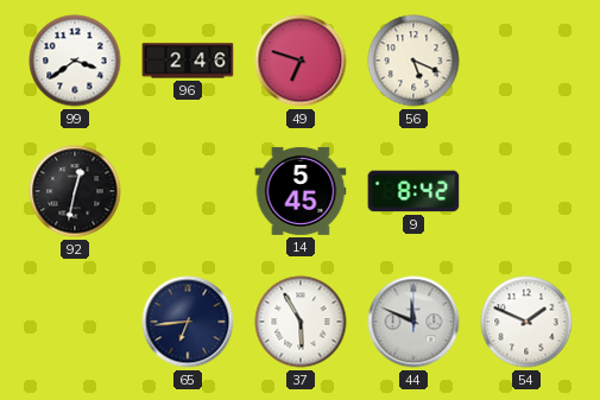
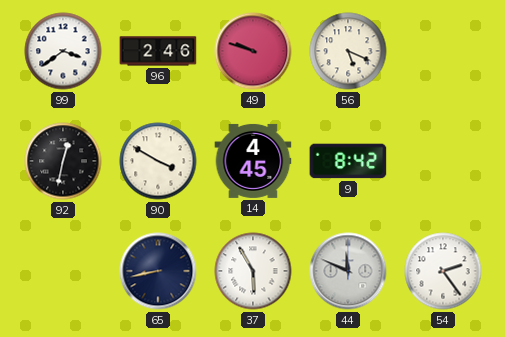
49: 6:48 -> 9:48 (253, 51)
90: none -> 3:50 (158, 161)
14: 5:45 -> 4:45 (253, 161)
65: 6:44 -> 8:43 (158, 271)
54: 1:49 -> 2:24 (443, 271)
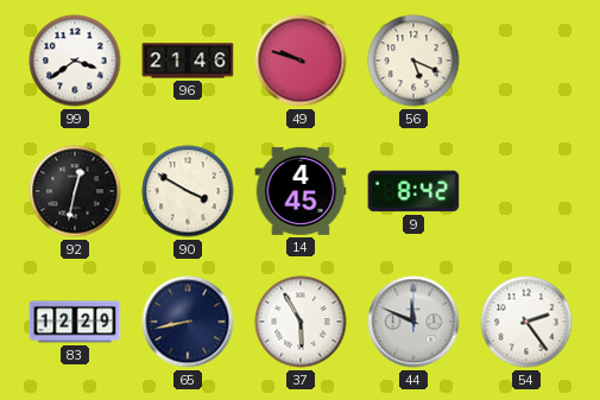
96: 2:46 -> 21:46 (188, 61)
83: none -> 12:29 (75, 322)
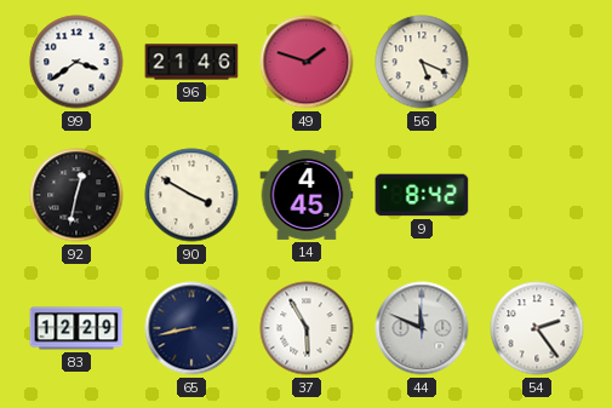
49: 9:48 -> 1:48 (307, 62)
